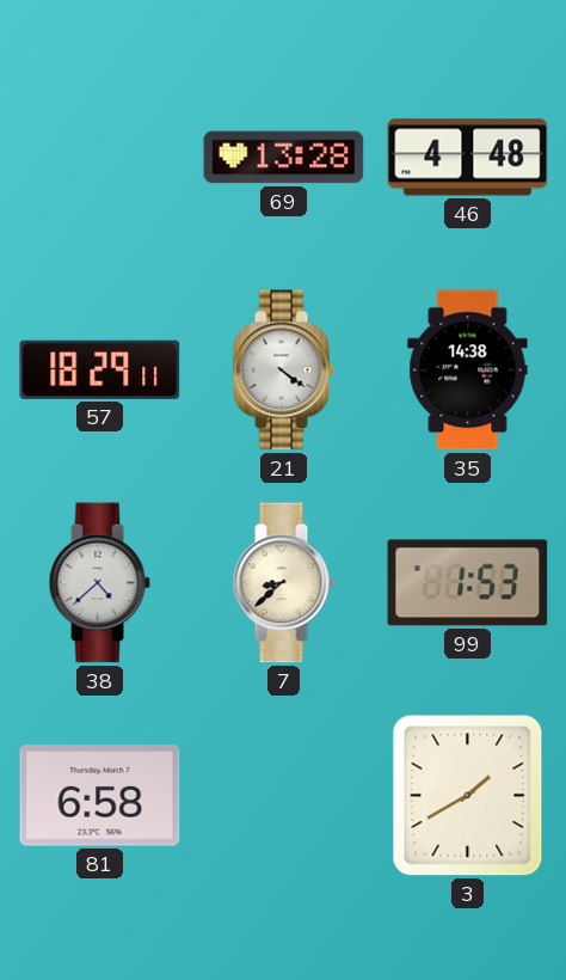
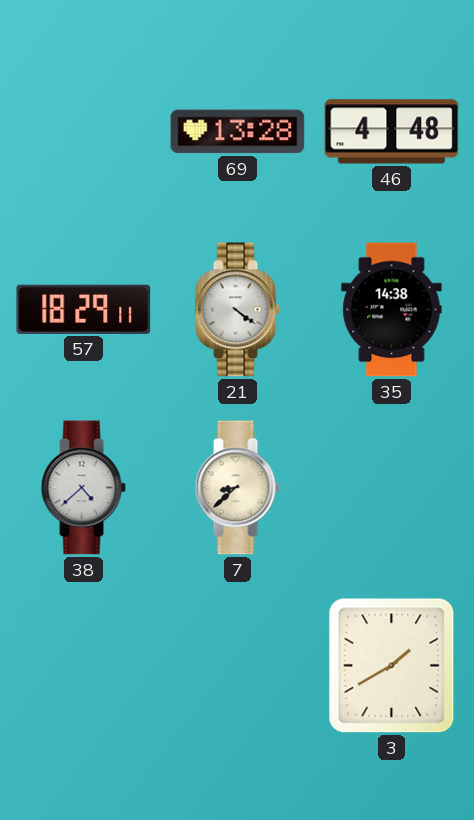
99: 1:53 -> none (468, 583)
81: 6:58 -> none (100, 796)
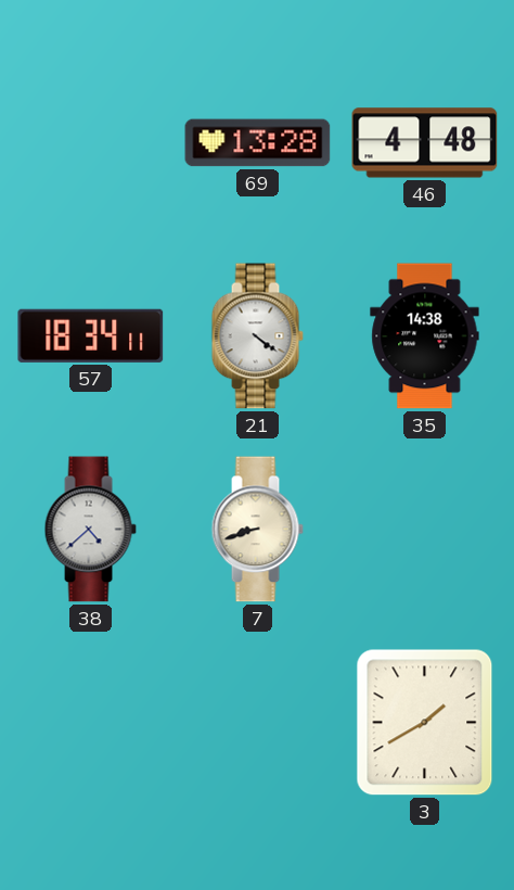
57: 18:29 -> 18:34 (91, 335)
7: 8:38 -> 8:42 (257, 530)
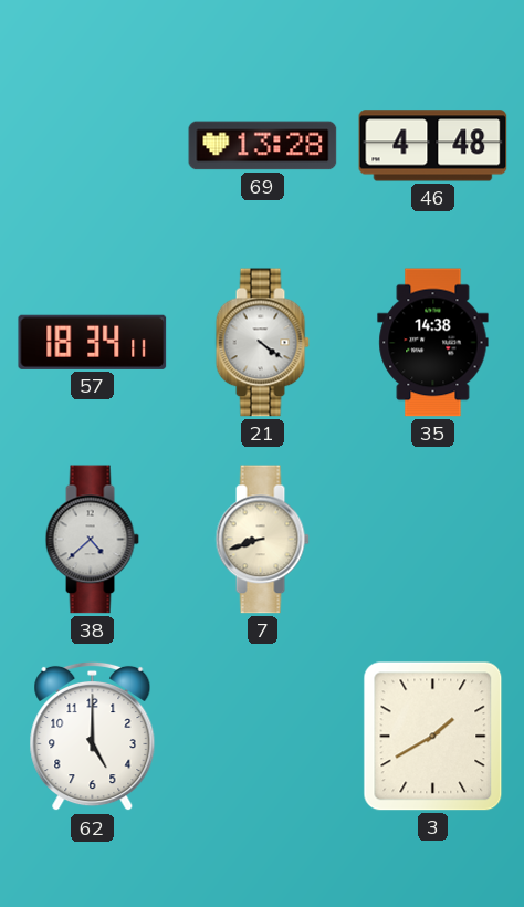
62: none -> 5:00 (93, 737)
